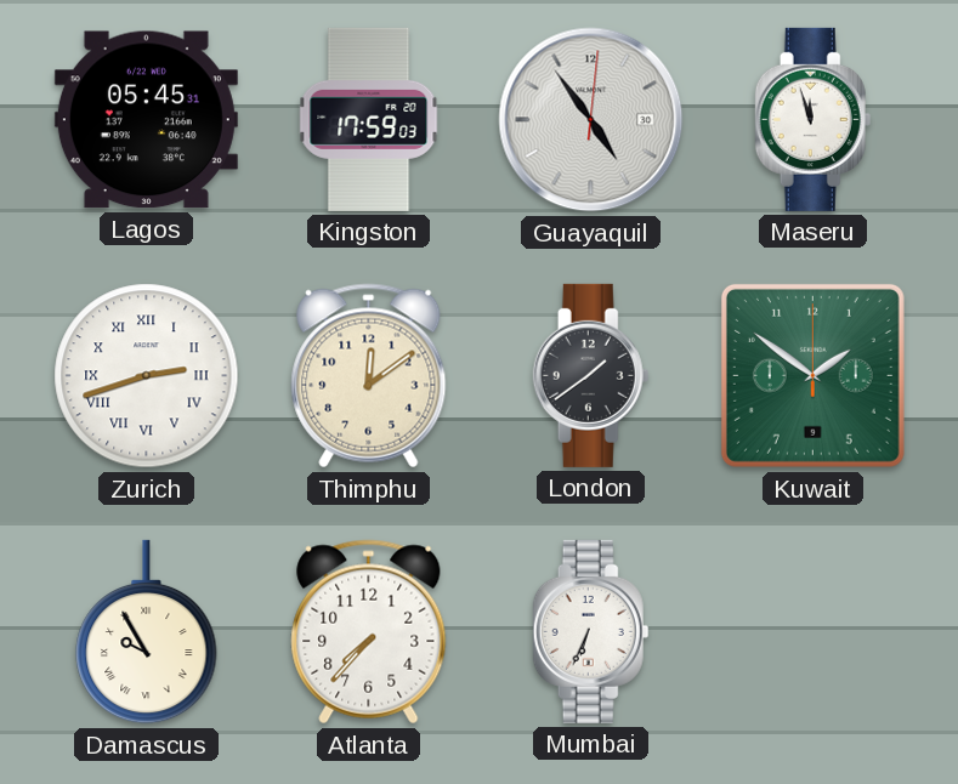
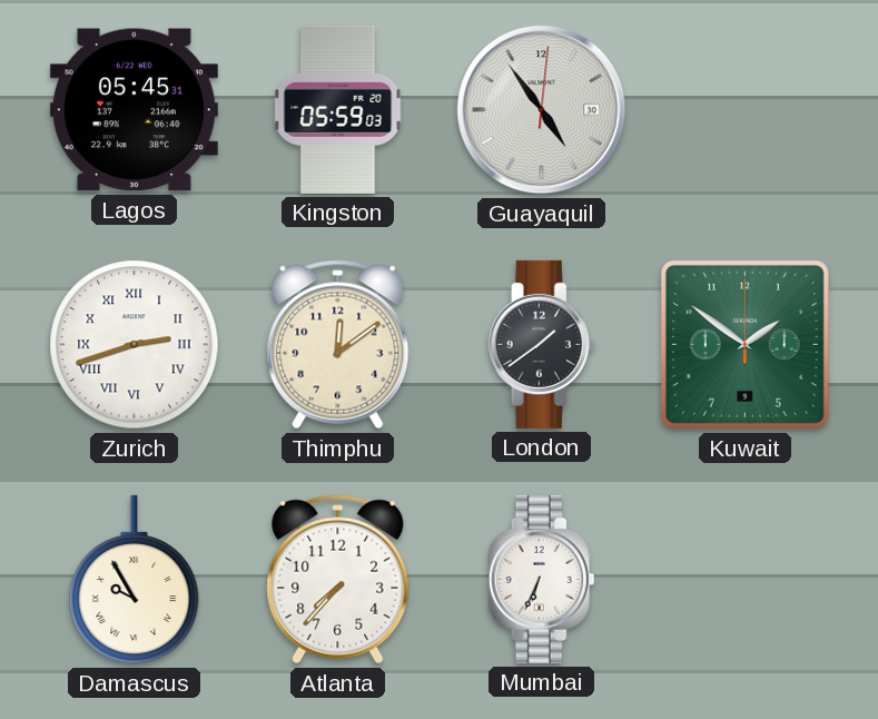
Kingston: 17:59 -> 05:59 (338, 109)
Maseru: 11:57 -> none (814, 119)
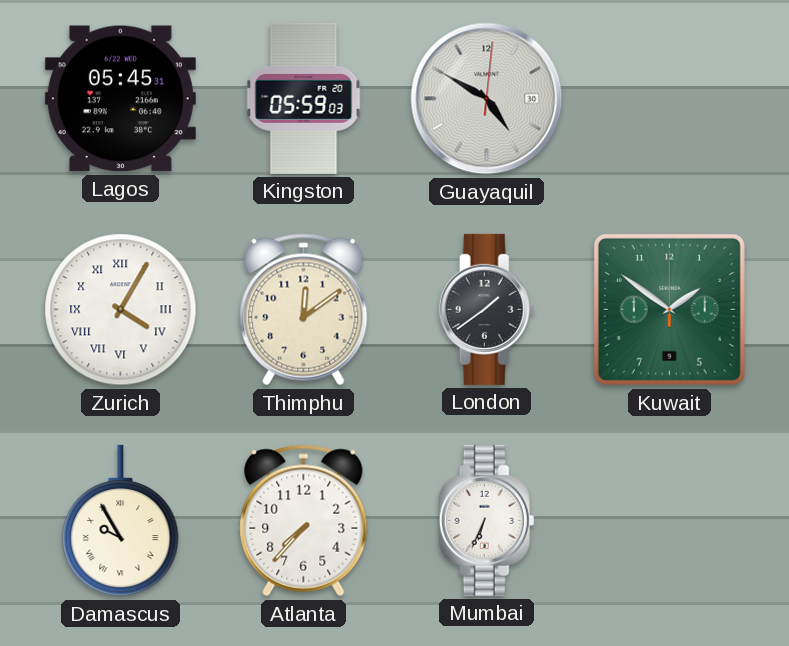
Guayaquil: 4:54 -> 4:50 (487, 99)
Zurich: 2:42 -> 4:05 (121, 310)
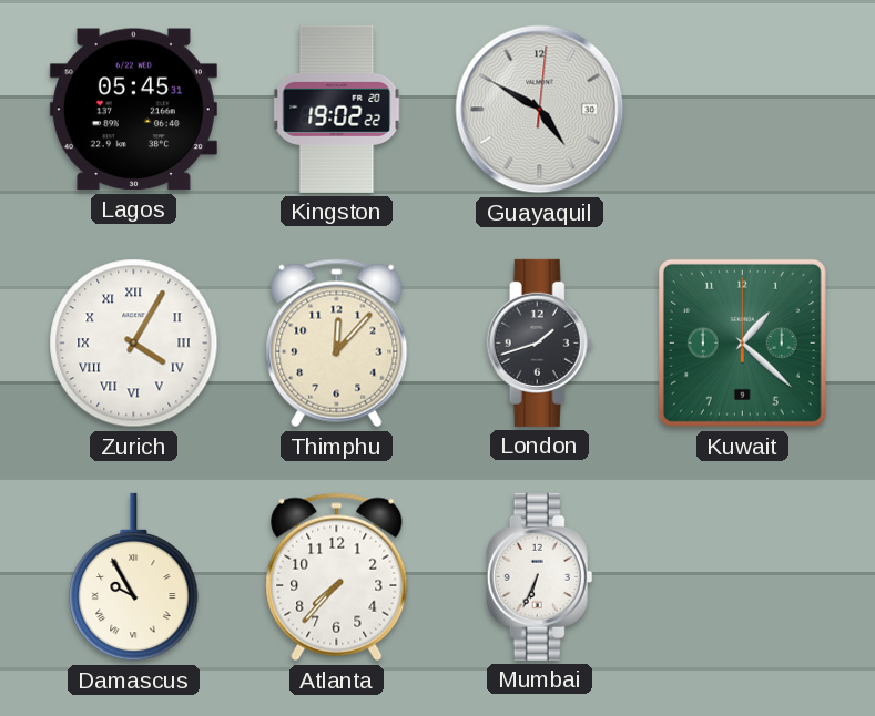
Kingston: 05:59 -> 19:02 (337, 109)
Thimphu: 12:09 -> 12:07 (337, 344)
London: 1:39 -> 1:42 (540, 342)
Kuwait: 1:51 -> 1:22 (742, 342)
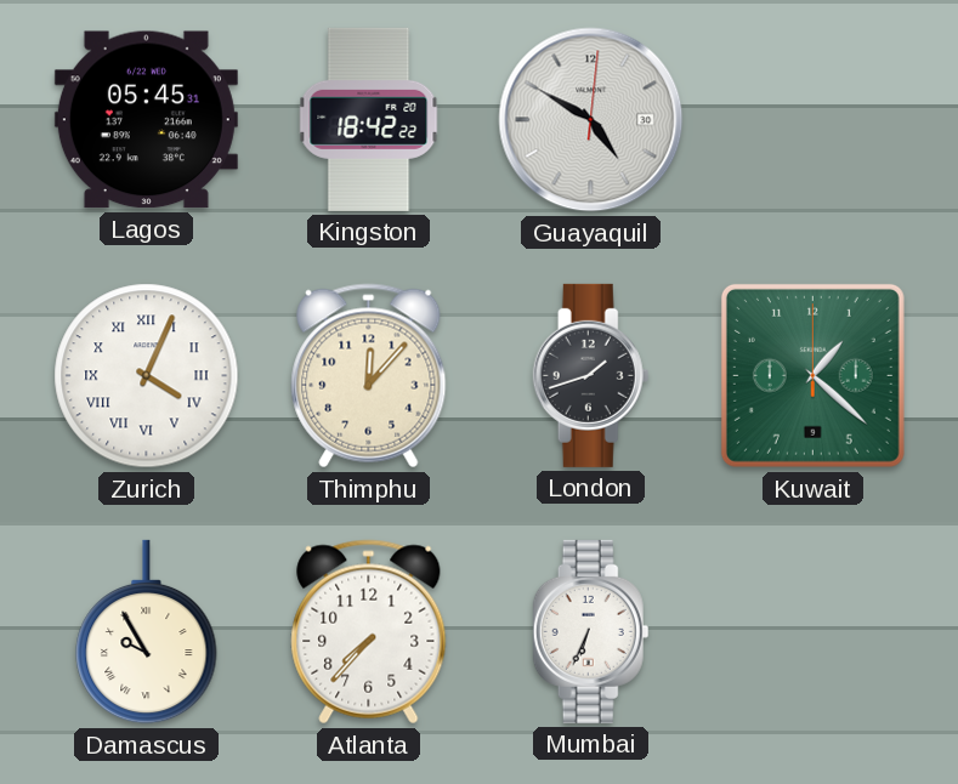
Kingston: 19:02 -> 18:42 (369, 119)
Zurich: 4:05 -> 4:04 (147, 376)
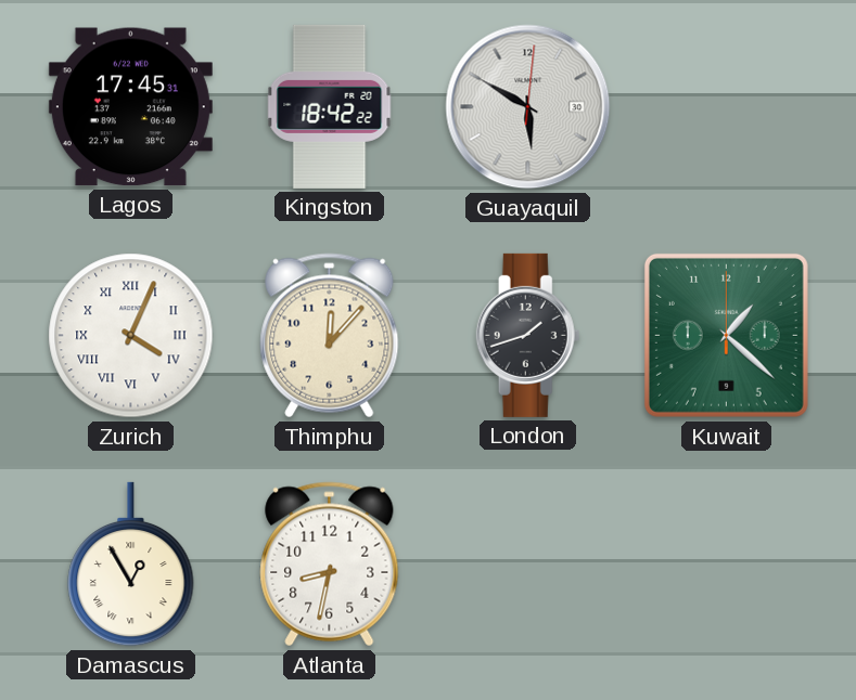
Lagos: 05:45 -> 17:45 (130, 107)
Guayaquil: 4:50 -> 5:50 (528, 107)
Damascus: 9:55 -> 12:55 (131, 565)
Atlanta: 7:37 -> 8:32 (330, 565)
Mumbai: 6:34 -> none (591, 631)
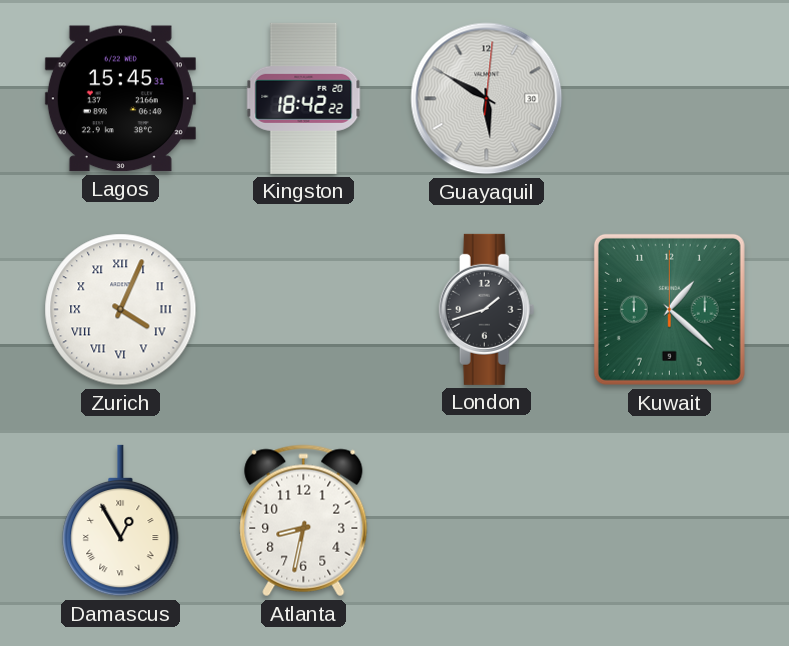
Lagos: 17:45 -> 15:45 (120, 99)
Thimphu: 12:07 -> none (330, 336)
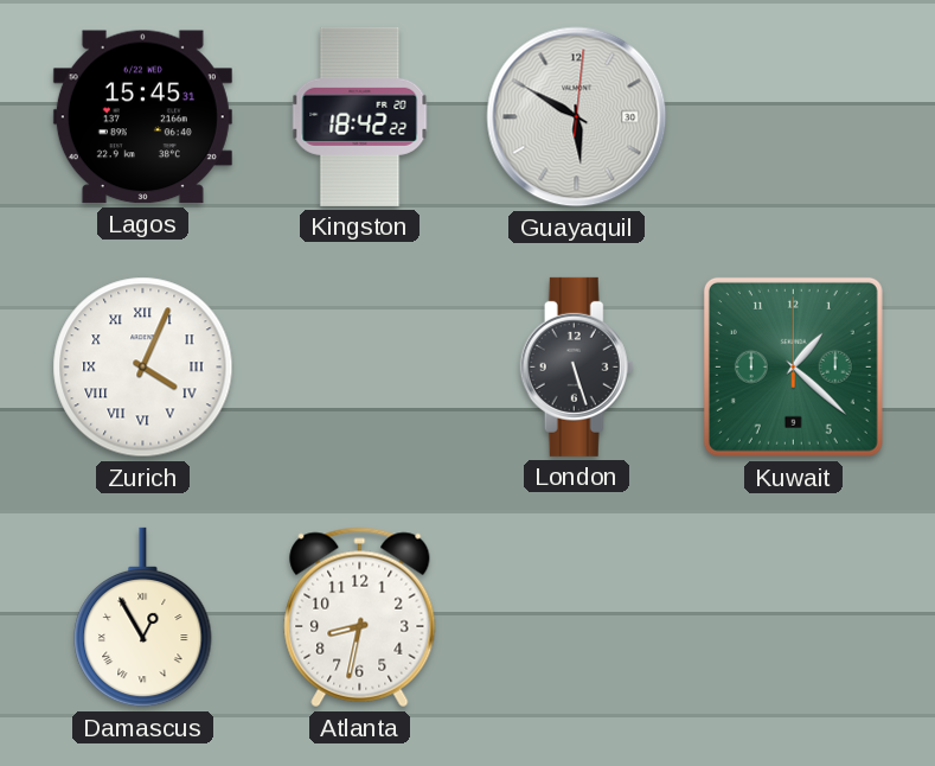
London: 1:42 -> 5:27 (577, 366)
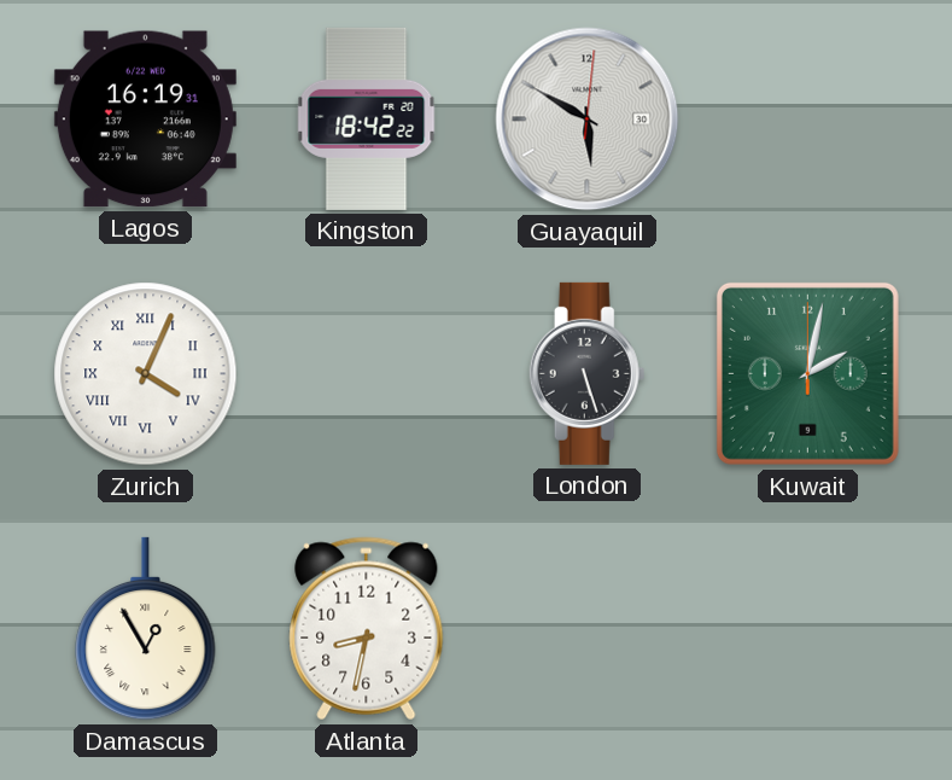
Lagos: 15:45 -> 16:19 (145, 120)
Kuwait: 1:22 -> 2:02 (807, 373)
